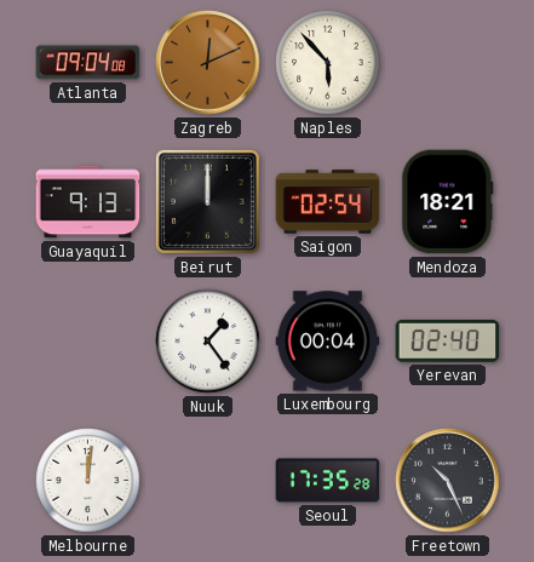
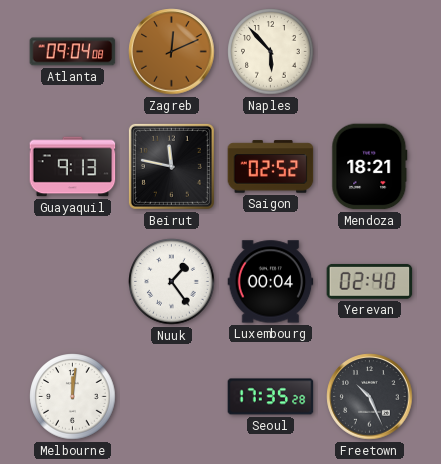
Beirut: 12:00 -> 11:47 (171, 166)
Saigon: 02:54 -> 02:52 (271, 167)
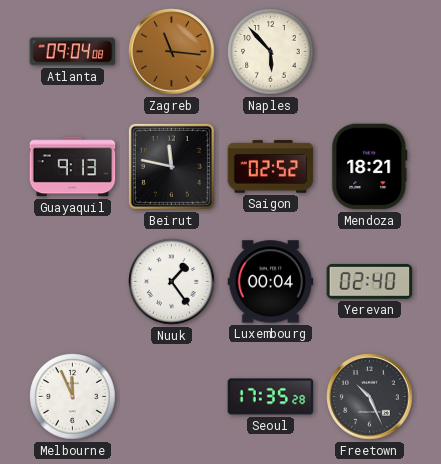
Zagreb: 12:11 -> 11:16 (172, 52)
Melbourne: 12:01 -> 11:56 (73, 397)
